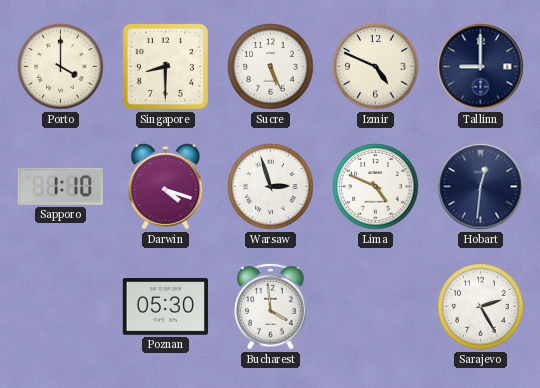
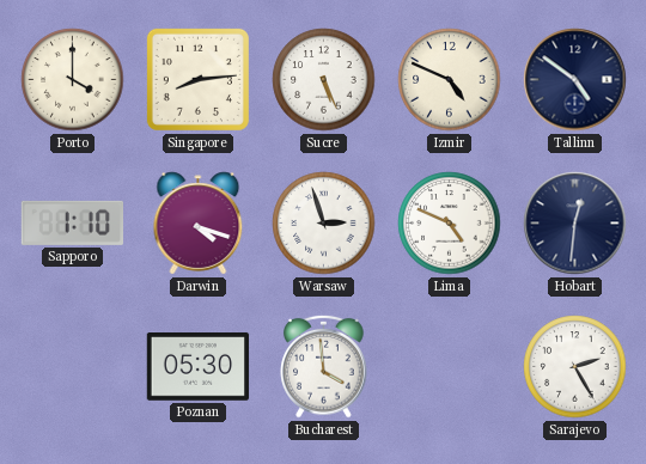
Singapore: 8:30 -> 8:14 (197, 79)
Tallinn: 9:00 -> 4:51 (575, 80)
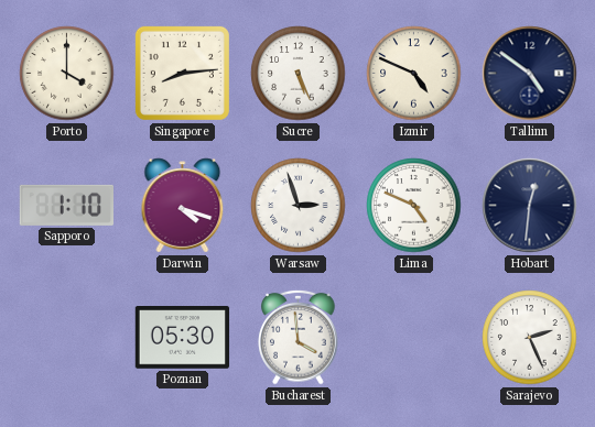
Sarajevo: 2:25 -> 2:26 (530, 338)
